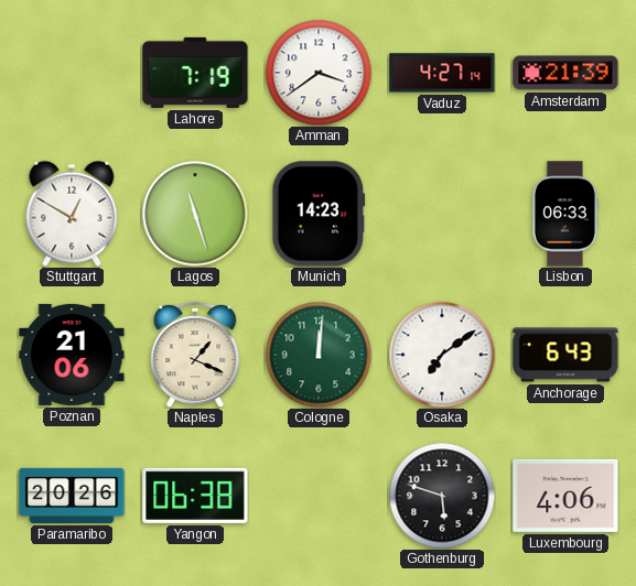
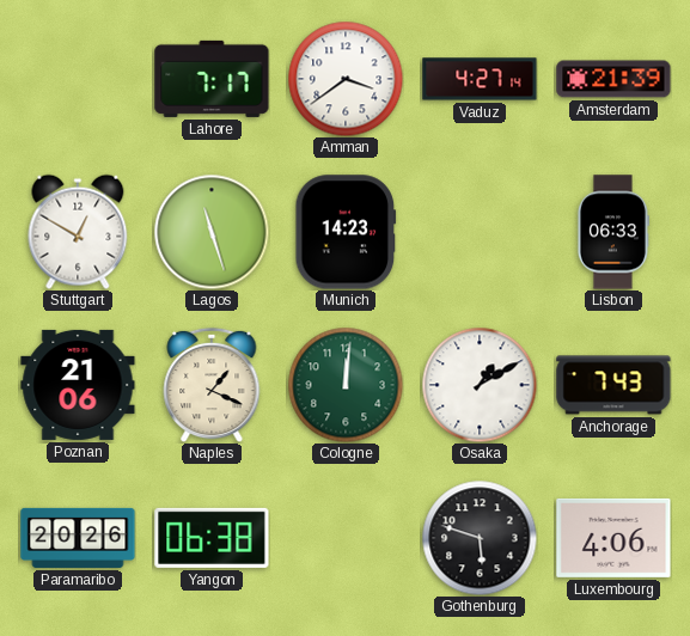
Lahore: 7:19 -> 7:17 (212, 79)
Osaka: 7:09 -> 1:10 (480, 385)
Anchorage: 6:43 -> 7:43 (613, 385)
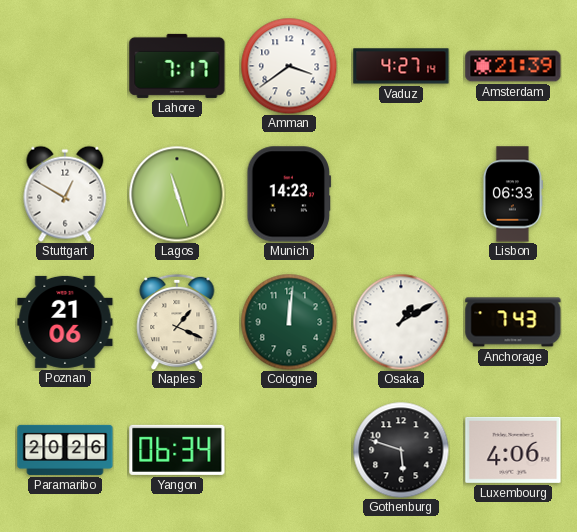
Yangon: 06:38 -> 06:34 (177, 450)
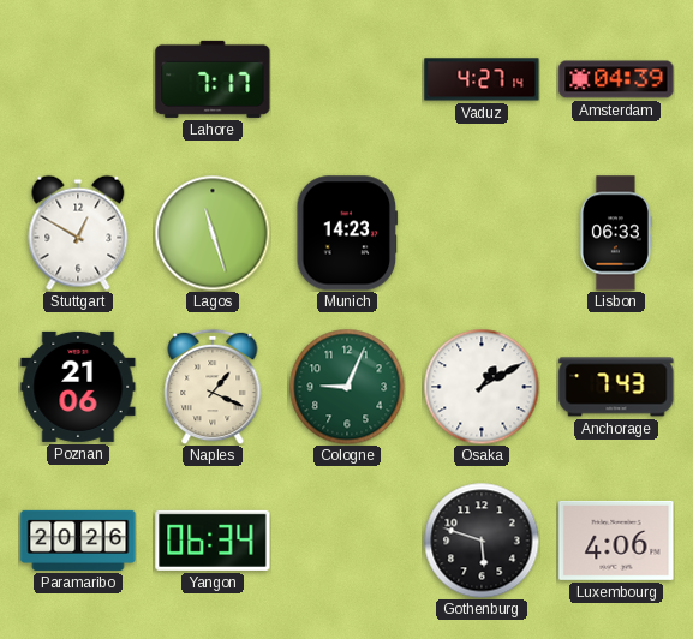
Amman: 3:39 -> none (289, 66)
Amsterdam: 21:39 -> 04:39 (616, 79)
Cologne: 12:01 -> 9:04 (347, 387)
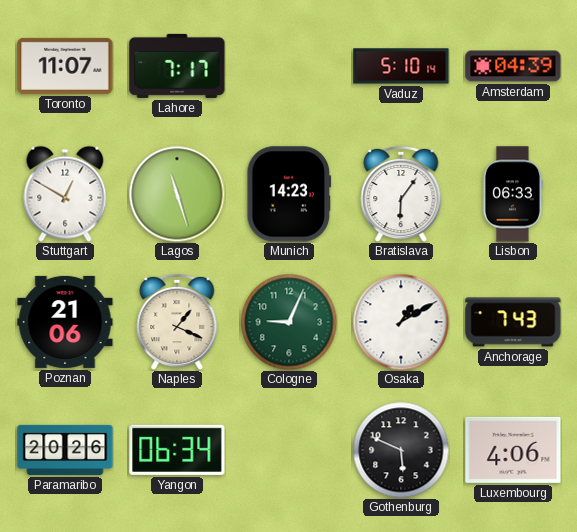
Toronto: none -> 11:07 (65, 66)
Vaduz: 4:27 -> 5:10 (401, 66)
Bratislava: none -> 6:06 (401, 194)
Gothenburg: 5:48 -> 5:49 (401, 450)
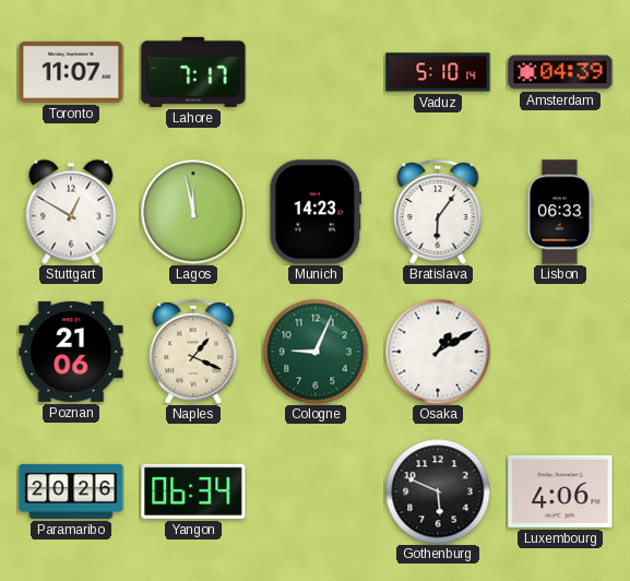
Lagos: 11:27 -> 11:58 (193, 212)
Anchorage: 7:43 -> none (513, 322)
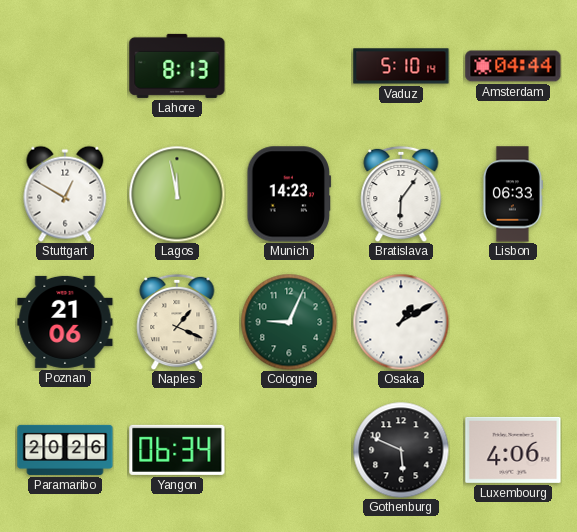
Toronto: 11:07 -> none (71, 72)
Lahore: 7:17 -> 8:13 (177, 66)
Amsterdam: 04:39 -> 04:44 (513, 66)
